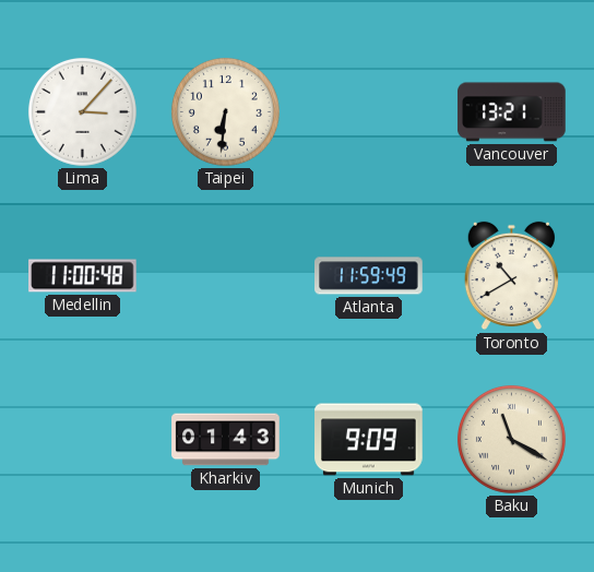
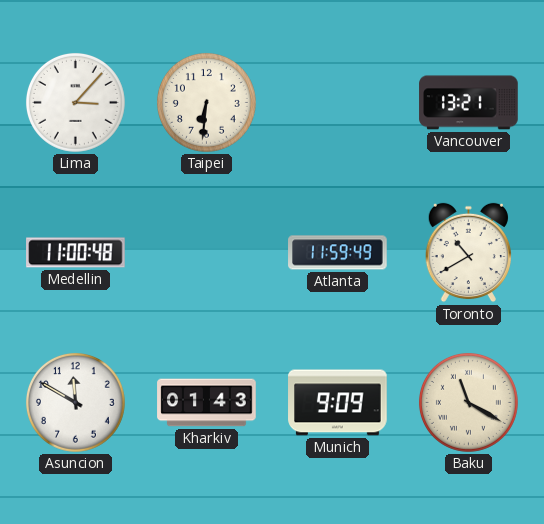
Asuncion: none -> 11:50 (75, 402)
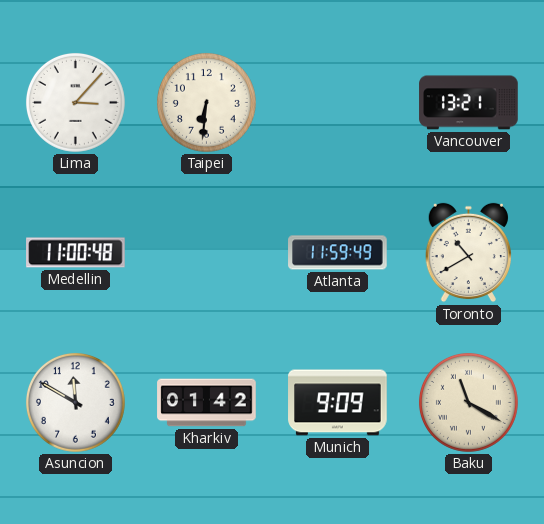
Kharkiv: 01:43 -> 01:42 (207, 403)
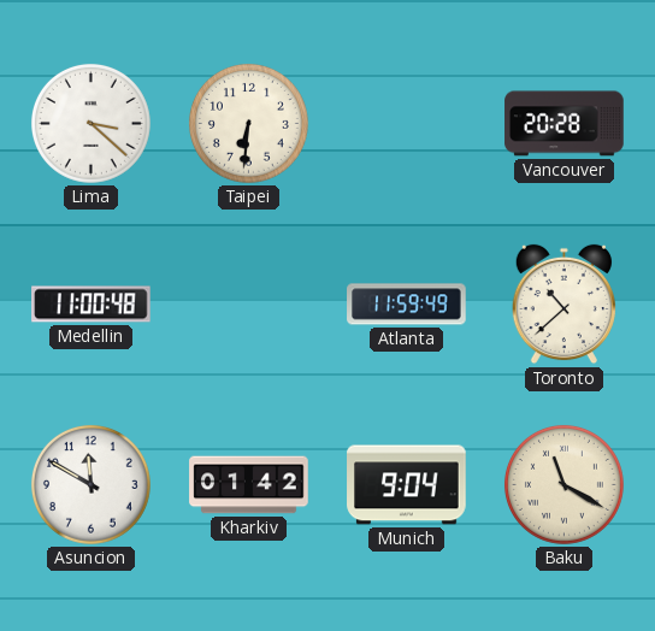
Lima: 3:07 -> 3:22 (90, 123)
Vancouver: 13:21 -> 20:28 (565, 124)
Toronto: 10:40 -> 10:38 (563, 305)
Munich: 9:09 -> 9:04 (407, 485)
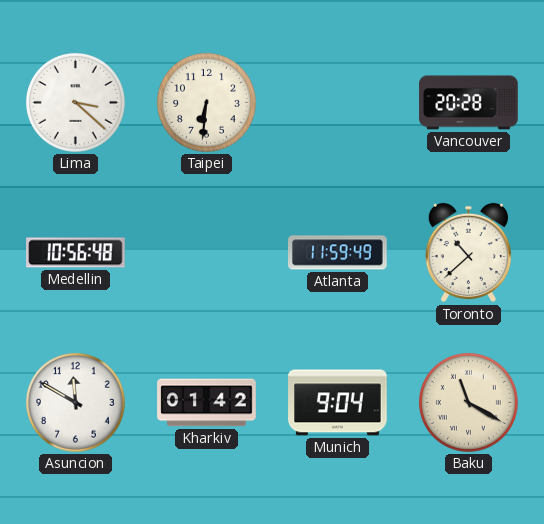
Medellin: 11:00 -> 10:56 (76, 253)
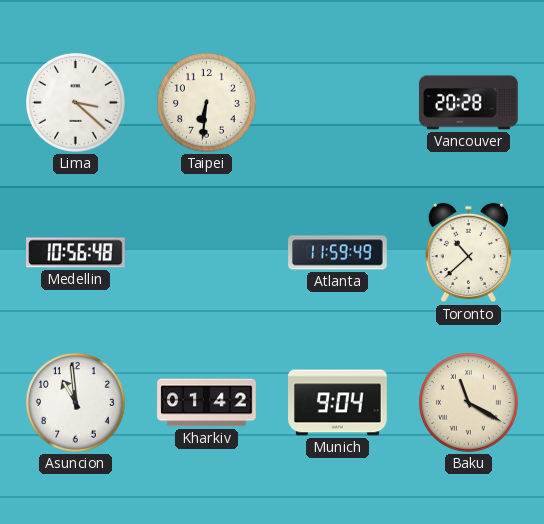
Asuncion: 11:50 -> 10:59 (75, 402)
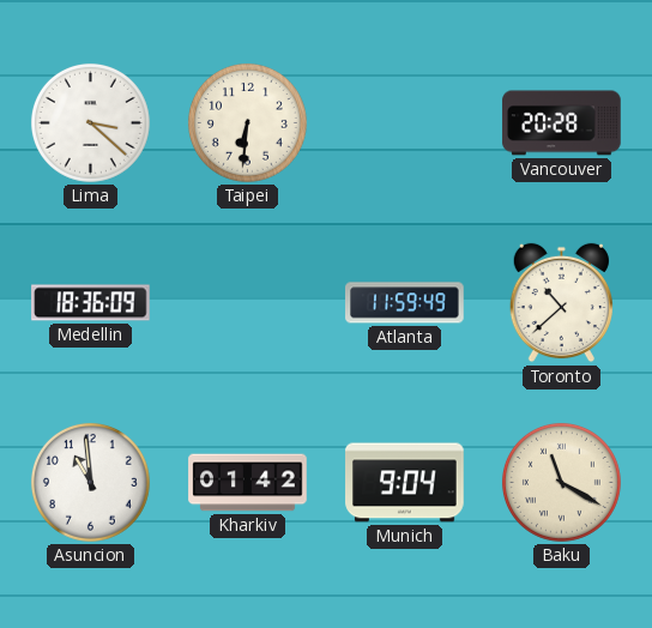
Medellin: 10:56 -> 18:36 (91, 303)
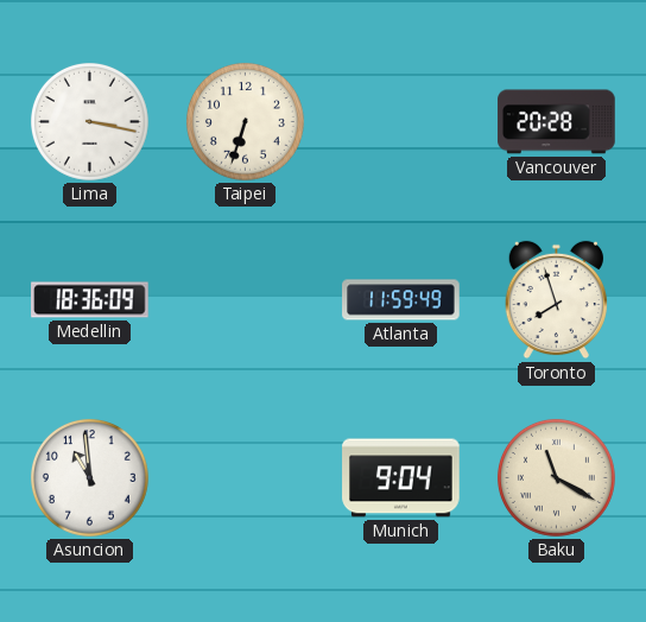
Lima: 3:22 -> 3:17 (89, 121)
Taipei: 6:31 -> 6:33 (245, 121)
Toronto: 10:38 -> 7:57 (556, 300)
Kharkiv: 01:42 -> none (248, 483)
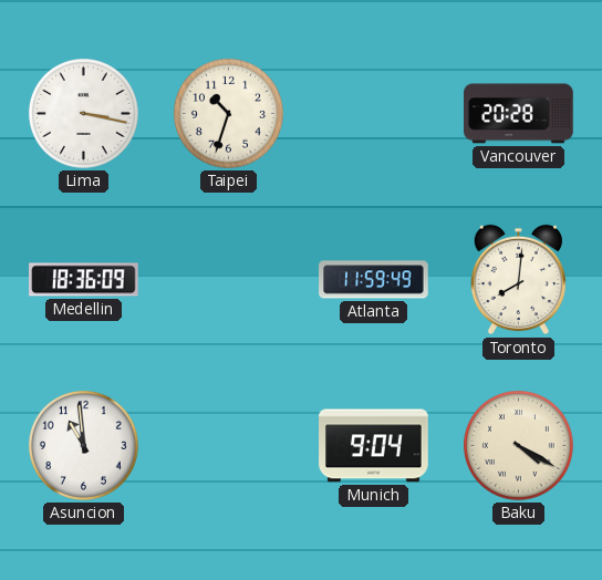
Taipei: 6:33 -> 10:33 (228, 113)
Toronto: 7:57 -> 8:01 (518, 280)
Baku: 11:20 -> 4:20 (518, 445)
